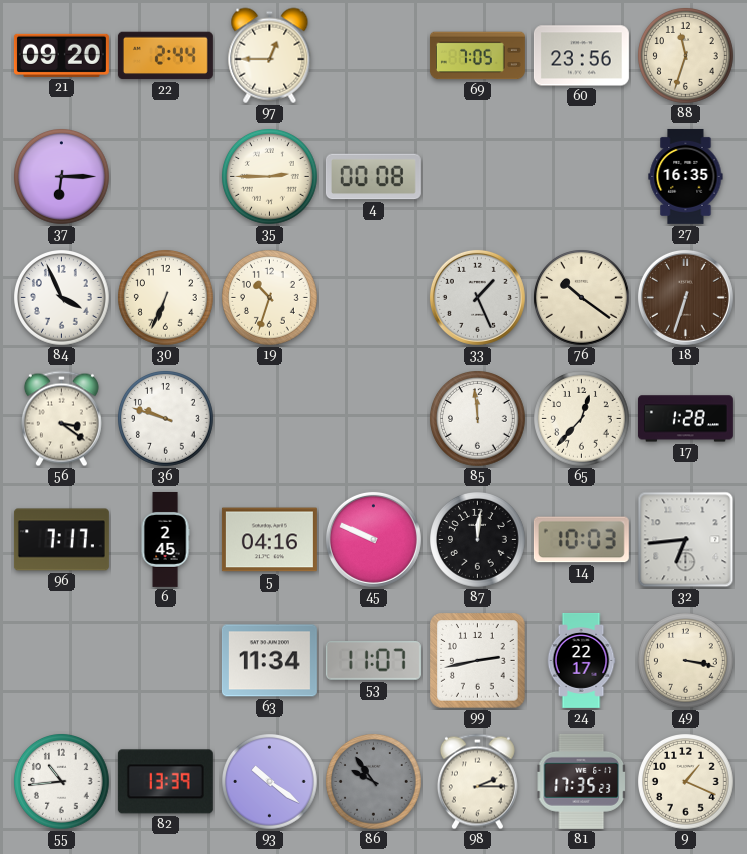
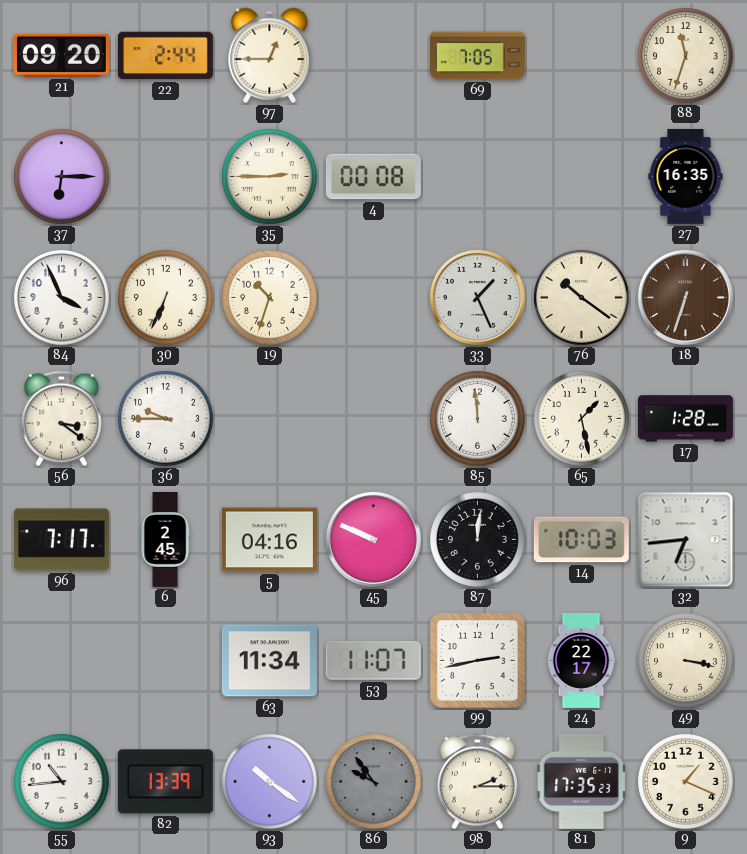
60: 23:56 -> none (581, 56)
36: 9:48 -> 9:45 (166, 419)
65: 12:37 -> 1:28 (582, 419)
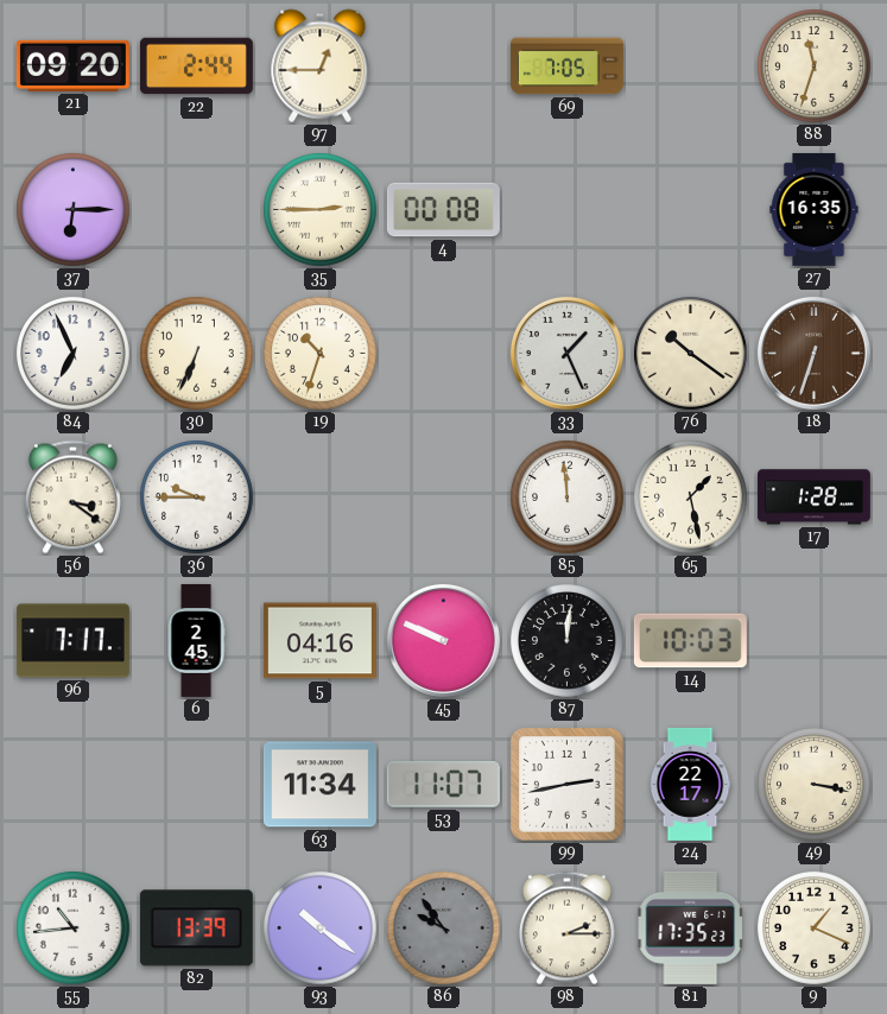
84: 3:56 -> 6:56 (74, 354)
32: 6:44 -> none (686, 540)
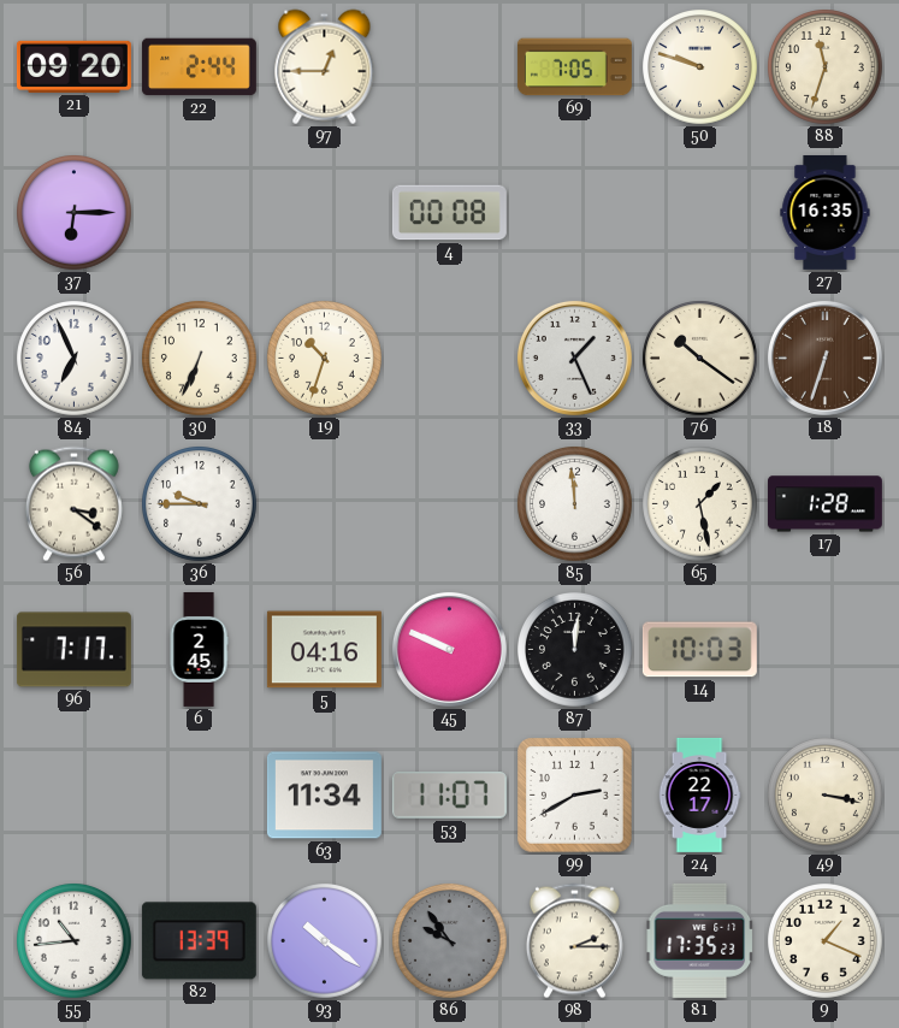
50: none -> 9:48 (700, 67)
35: 2:45 -> none (321, 210)
99: 2:43 -> 2:40 (575, 796)
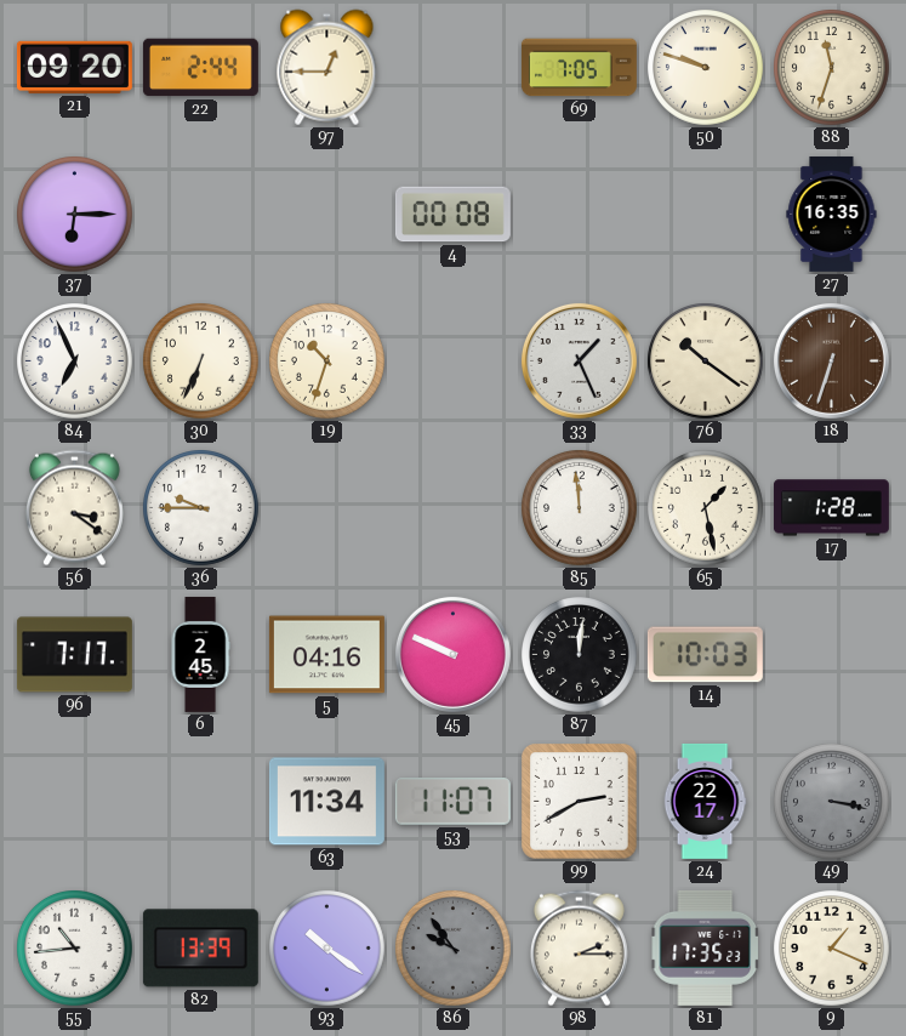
49 dial: cream -> grey (832, 802)
